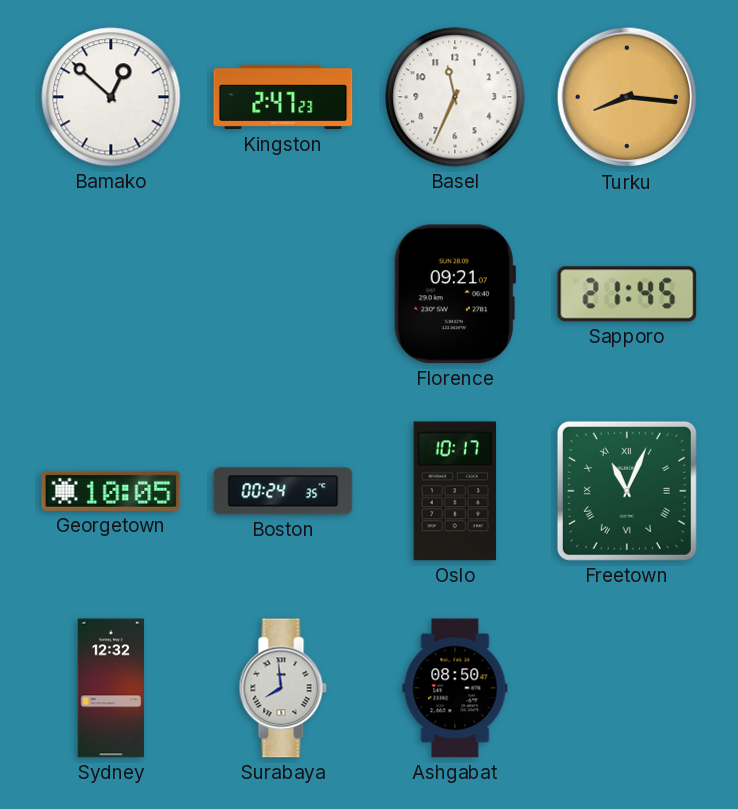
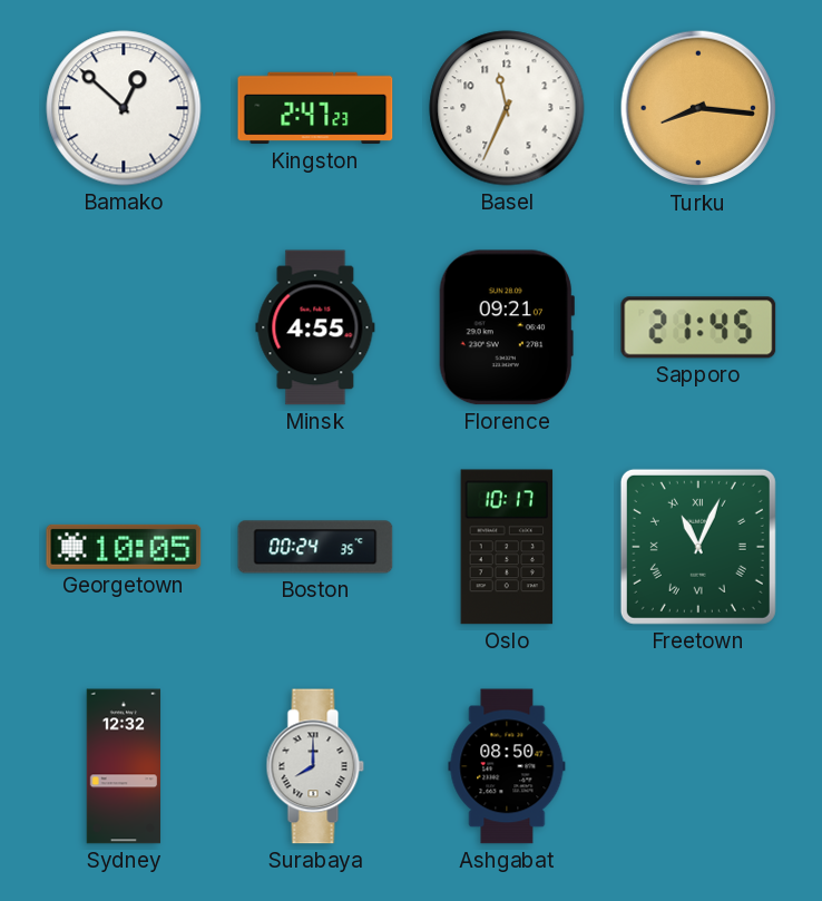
Minsk: none -> 4:55 (315, 327)
Surabaya: 7:59 -> 8:00 (315, 766)
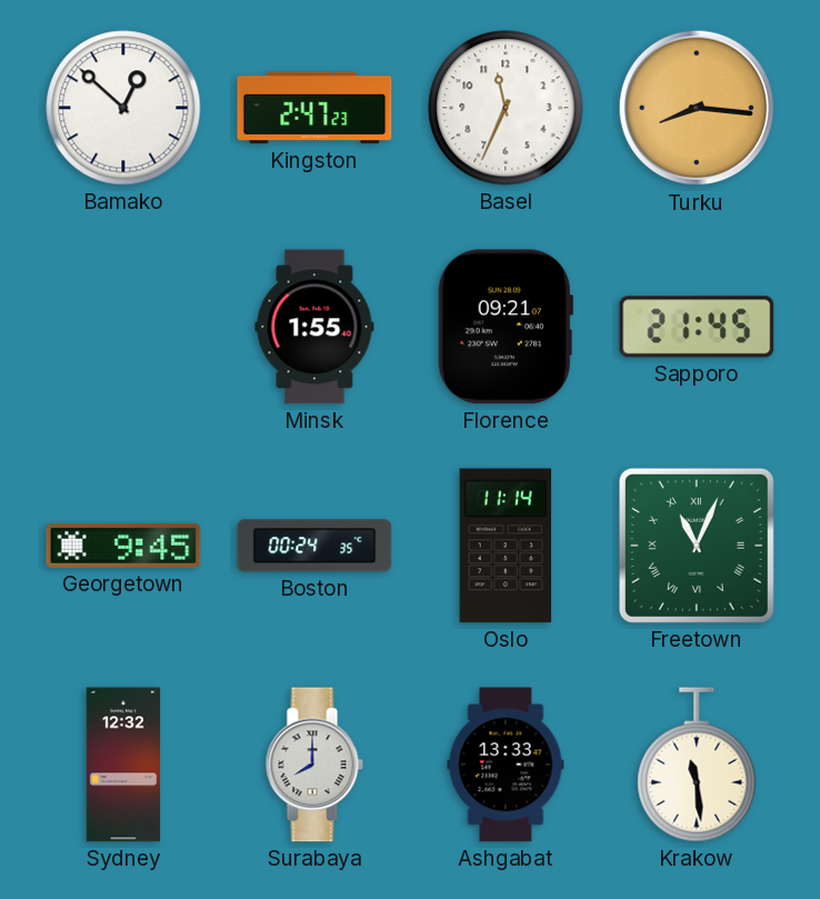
Minsk: 4:55 -> 1:55 (314, 327)
Georgetown: 10:05 -> 9:45 (123, 546)
Oslo: 10:17 -> 11:14 (506, 546)
Ashgabat: 08:50 -> 13:33 (506, 765)
Krakow: none -> 11:29 (697, 765)
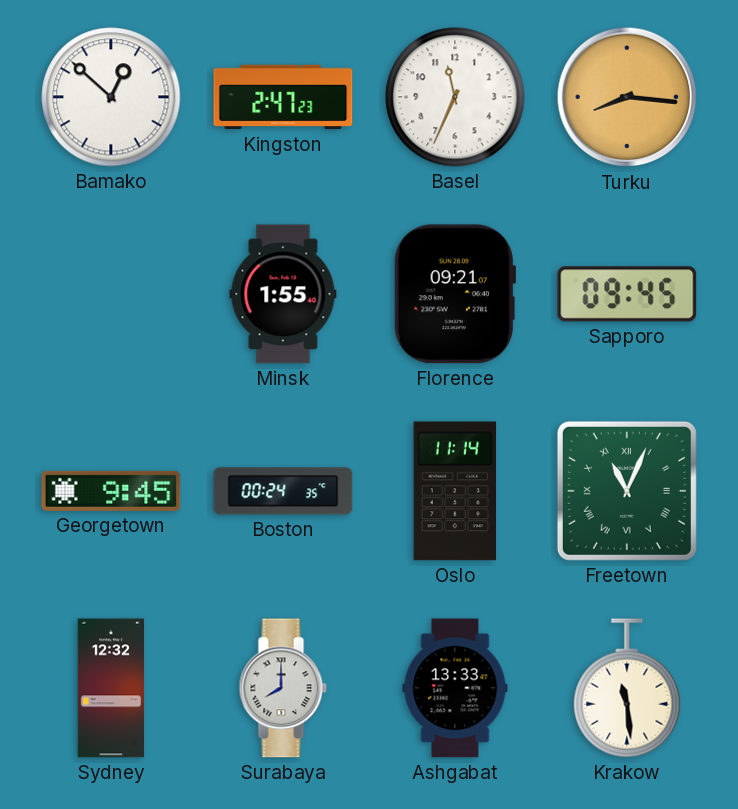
Sapporo: 21:45 -> 09:45 (627, 294)
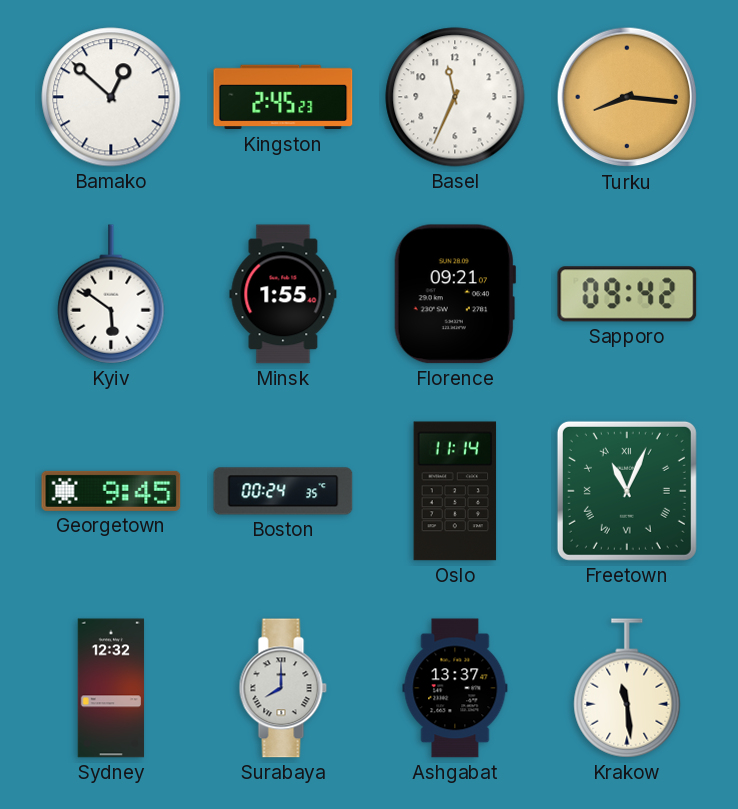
Kingston: 2:47 -> 2:45 (283, 97)
Kyiv: none -> 5:51 (111, 294)
Sapporo: 09:45 -> 09:42 (627, 294)
Ashgabat: 13:33 -> 13:37 (455, 688)
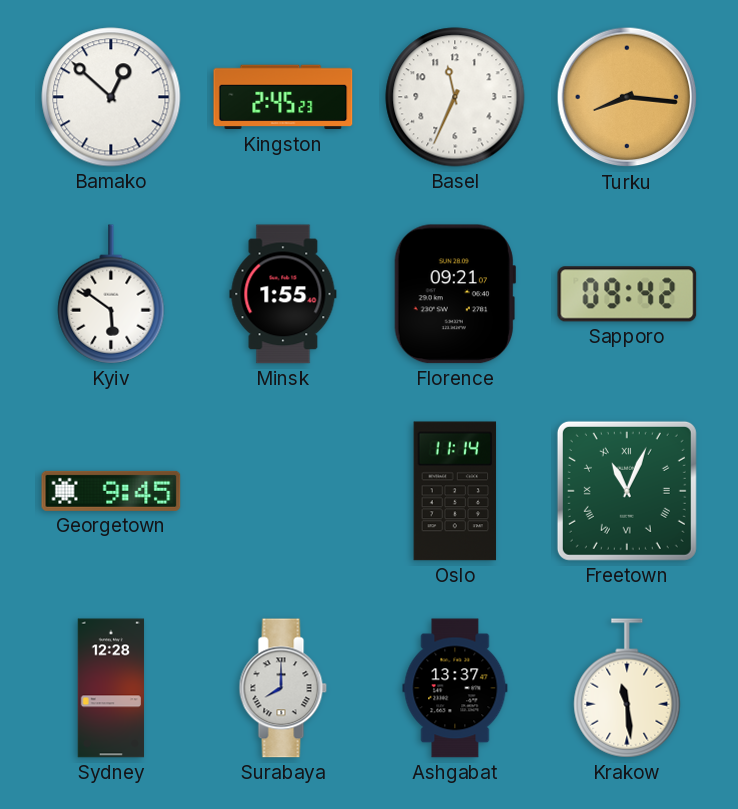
Boston: 00:24 -> none (283, 491)
Sydney: 12:32 -> 12:28 (111, 688)
